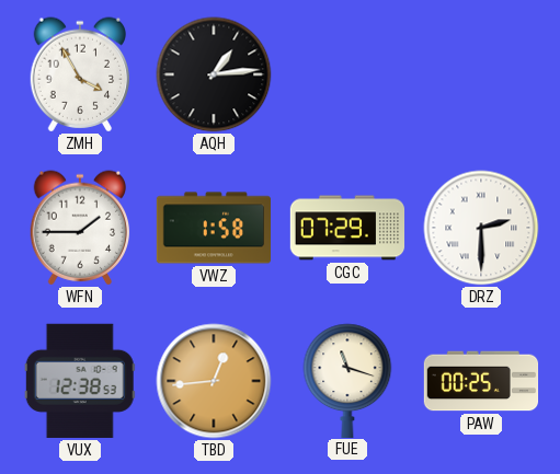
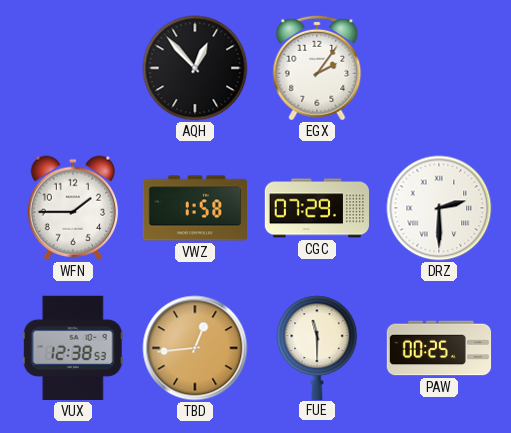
ZMH: 3:55 -> none (80, 74)
AQH: 1:14 -> 12:53 (195, 68)
EGX: none -> 2:06 (317, 68)
FUE: 11:18 -> 11:30 (317, 347)
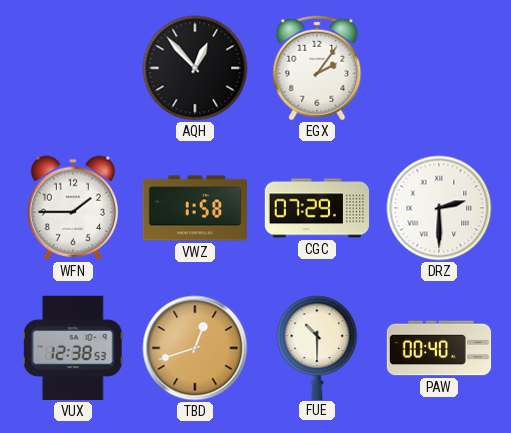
TBD: 12:44 -> 12:42 (195, 348)
FUE: 11:30 -> 10:30 (317, 347)
PAW: 00:25 -> 00:40 (439, 348)
